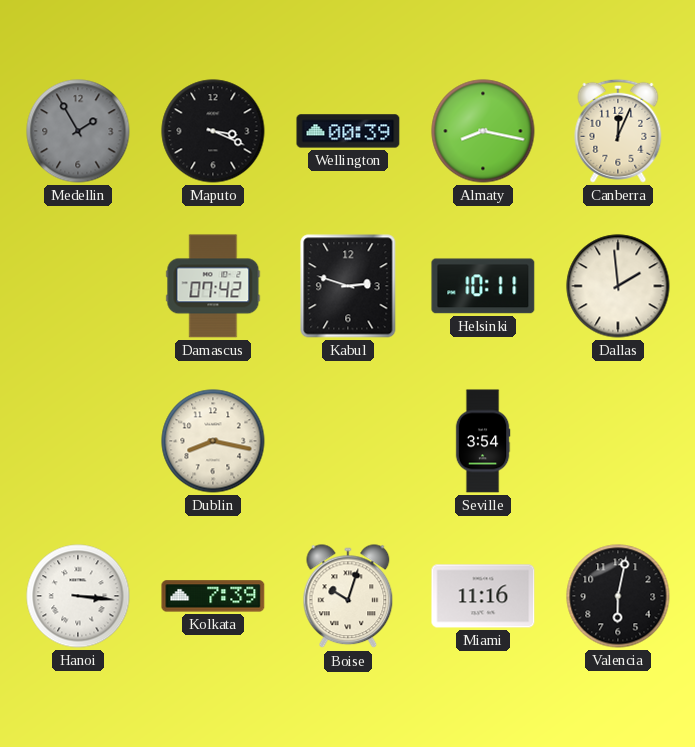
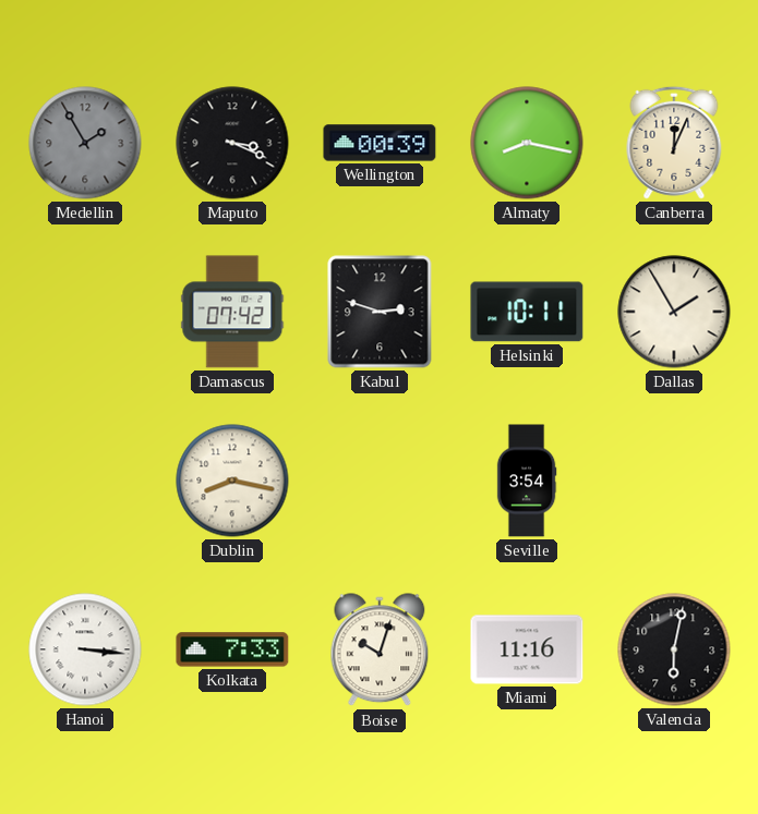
Dallas: 1:59 -> 1:55 (674, 312)
Kolkata: 7:39 -> 7:33 (232, 649)
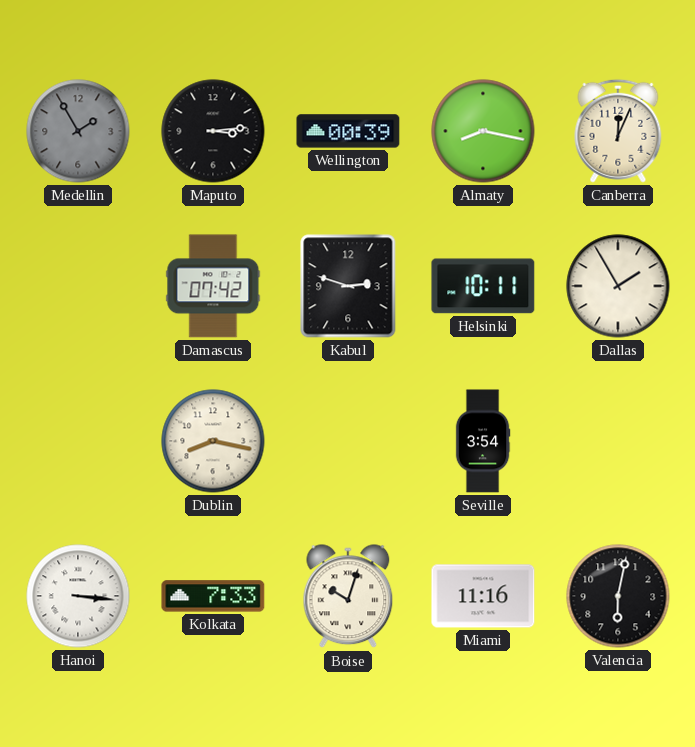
Maputo: 3:19 -> 3:14 (213, 131)
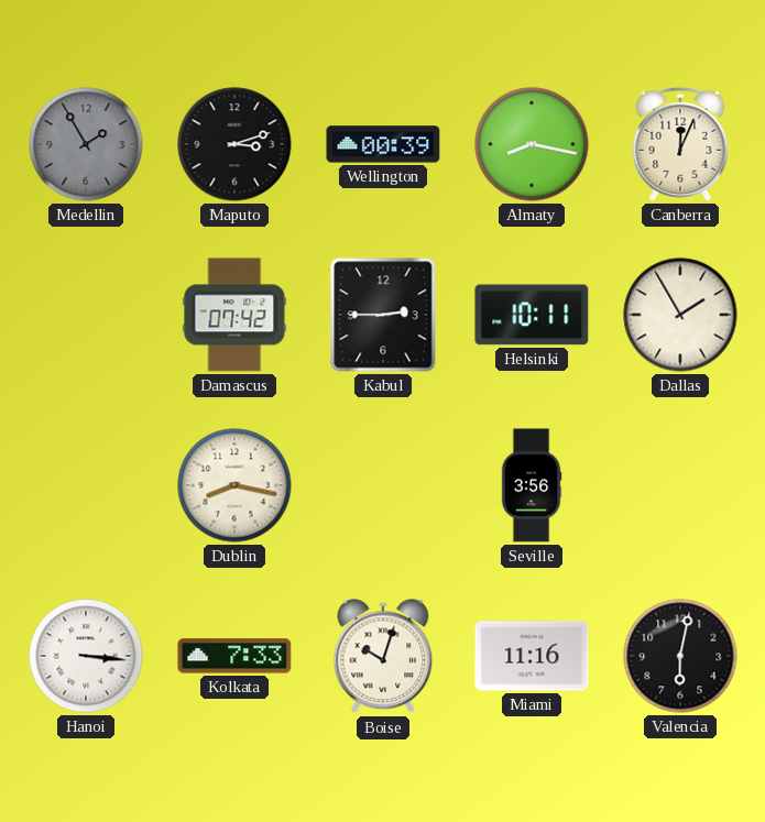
Maputo: 3:14 -> 3:12 (234, 144)
Kabul: 2:48 -> 2:45 (383, 315)
Seville: 3:54 -> 3:56 (532, 485)
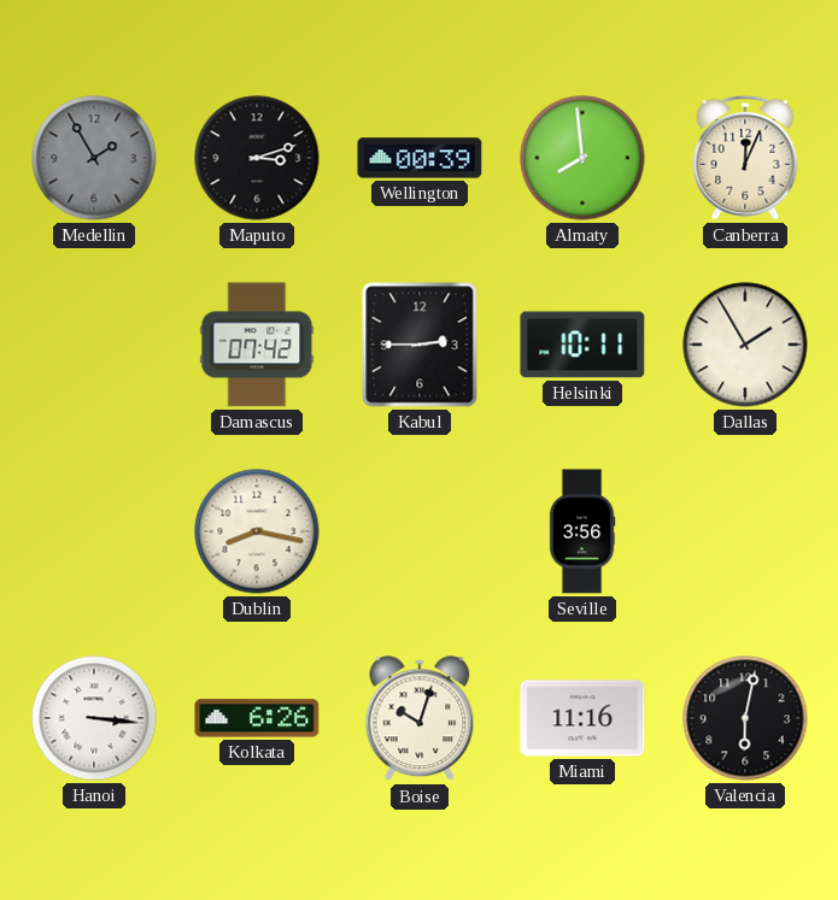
Almaty: 8:17 -> 7:59 (582, 158)
Kolkata: 7:33 -> 6:26 (257, 718)
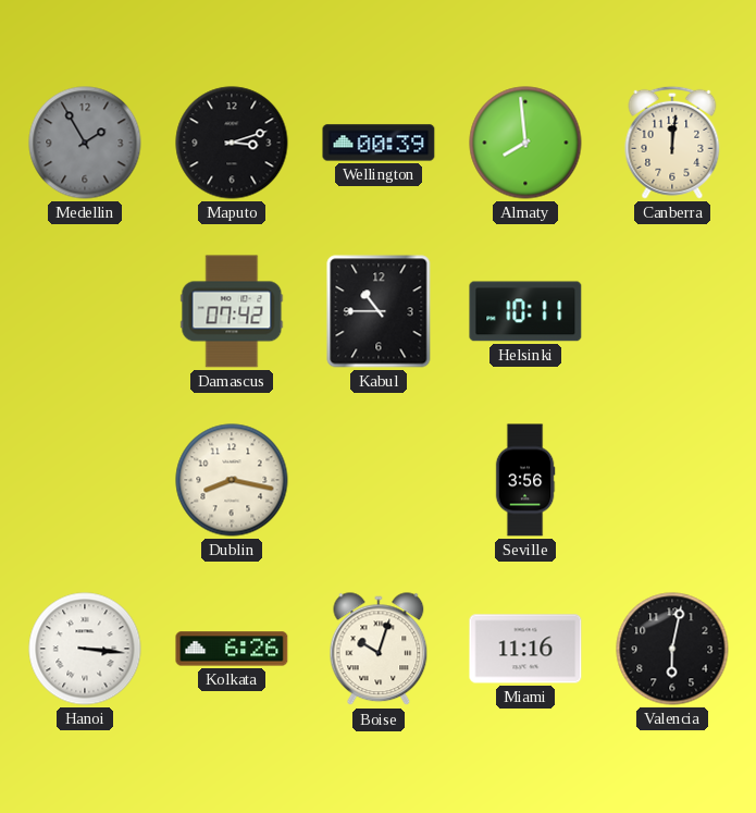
Canberra: 12:04 -> 12:01 (672, 143)
Kabul: 2:45 -> 10:45 (379, 311)
Dallas: 1:55 -> none (745, 345)
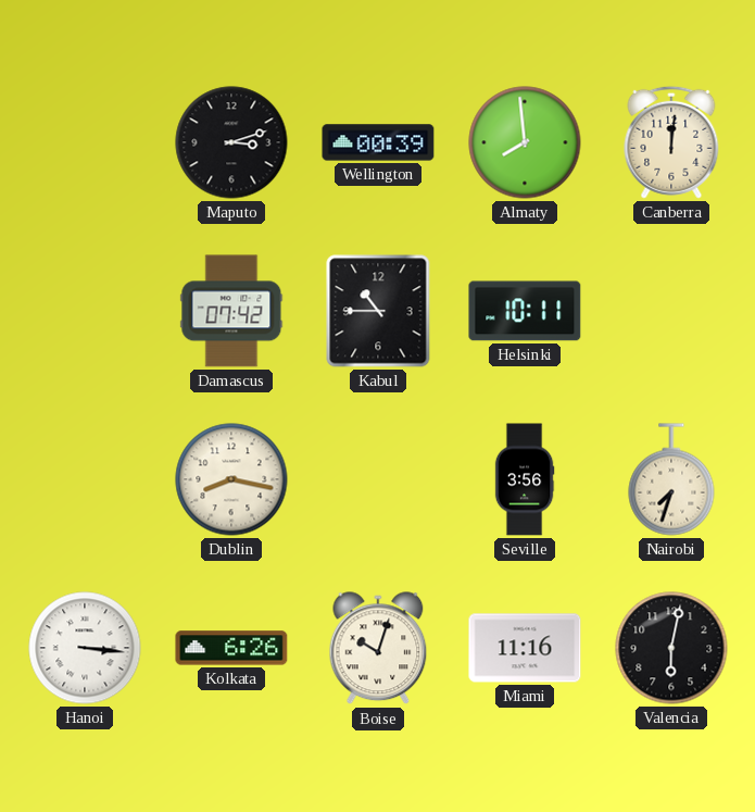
Medellin: 1:55 -> none (85, 143)
Nairobi: none -> 7:33 (671, 479)
